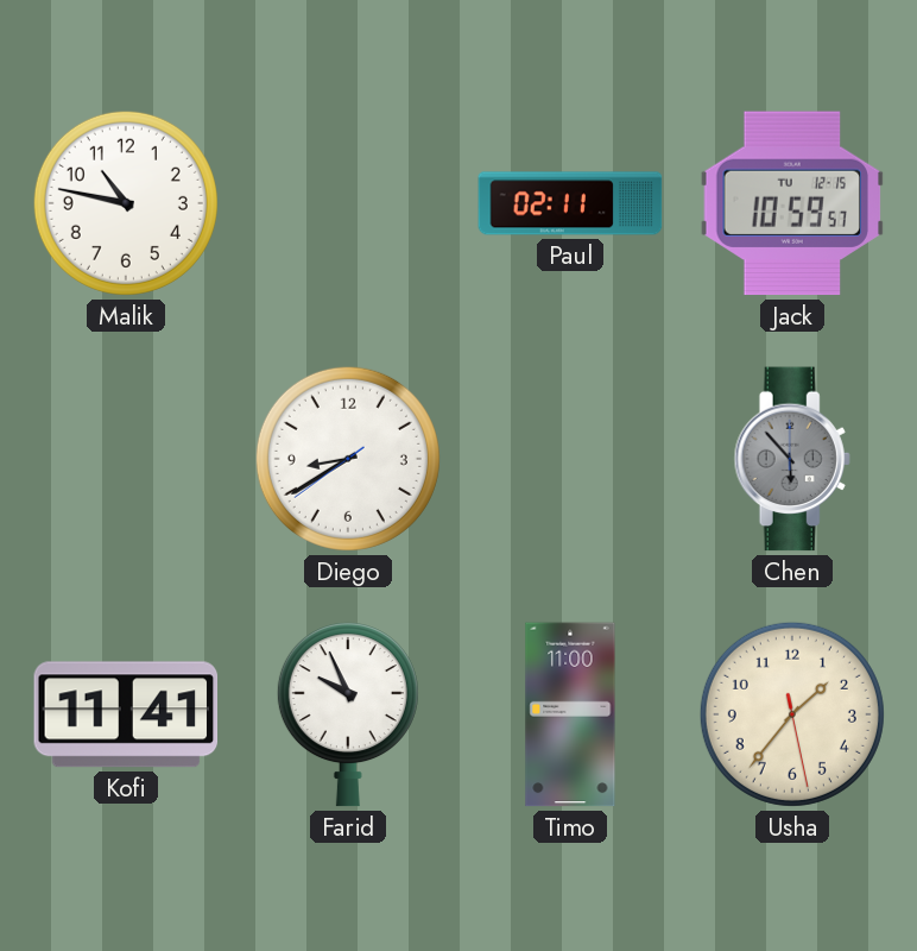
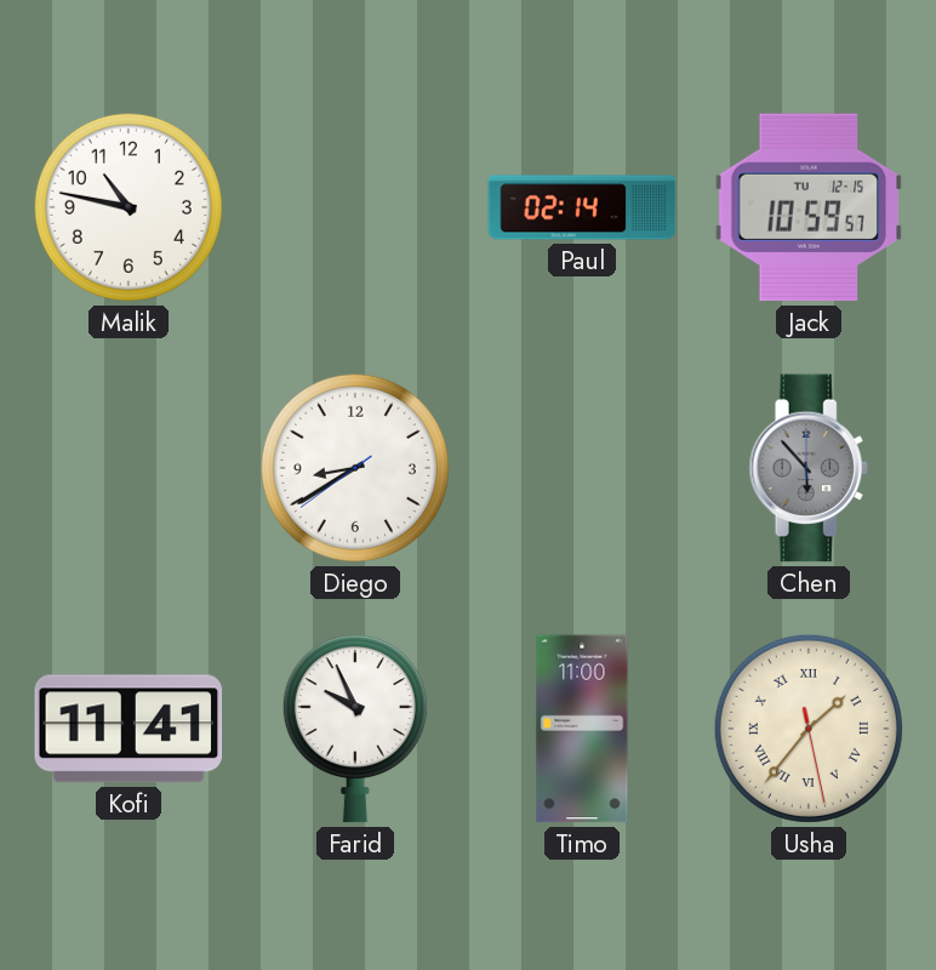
Paul: 02:11 -> 02:14 (582, 207)
Usha numerals: Arabic -> Roman (809, 729)
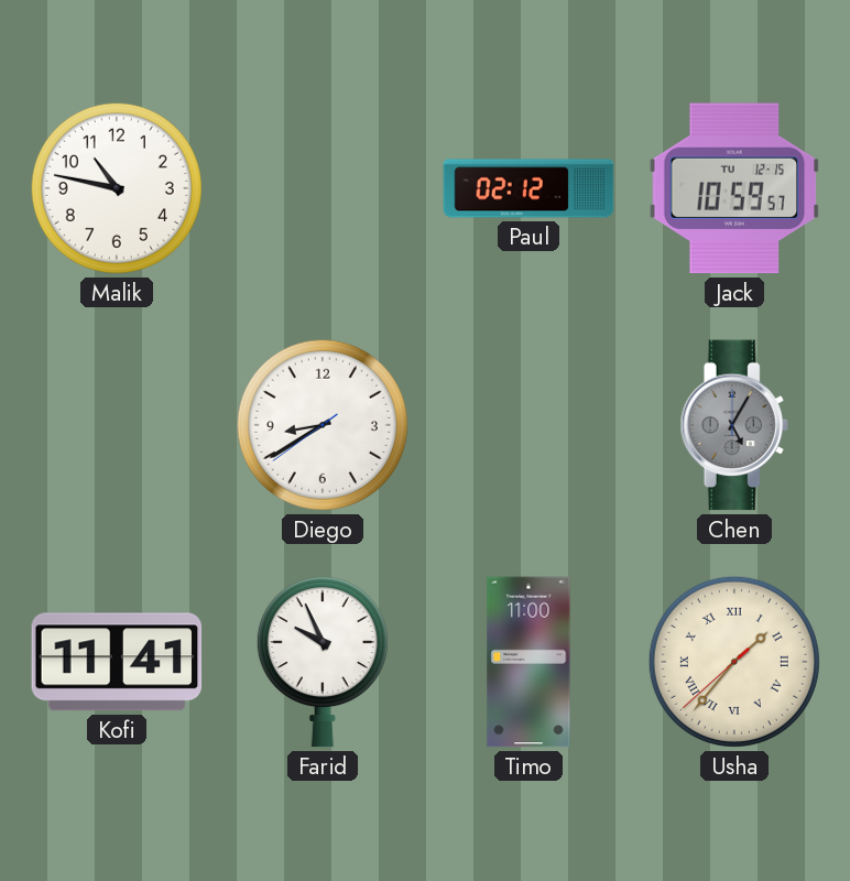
Paul: 02:14 -> 02:12 (528, 188)
Chen: 5:53 -> 5:05 (734, 425)
Usha: 1:36:28 -> 1:36:38 (734, 662)
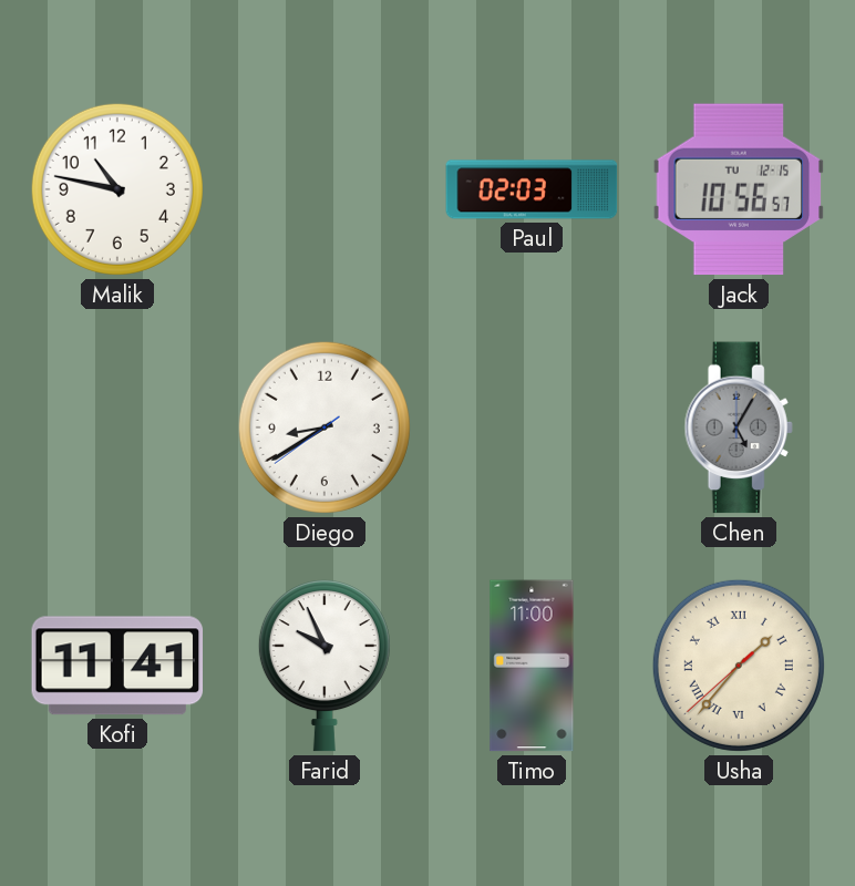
Paul: 02:12 -> 02:03 (532, 189)
Jack: 10:59 -> 10:56 (739, 189)
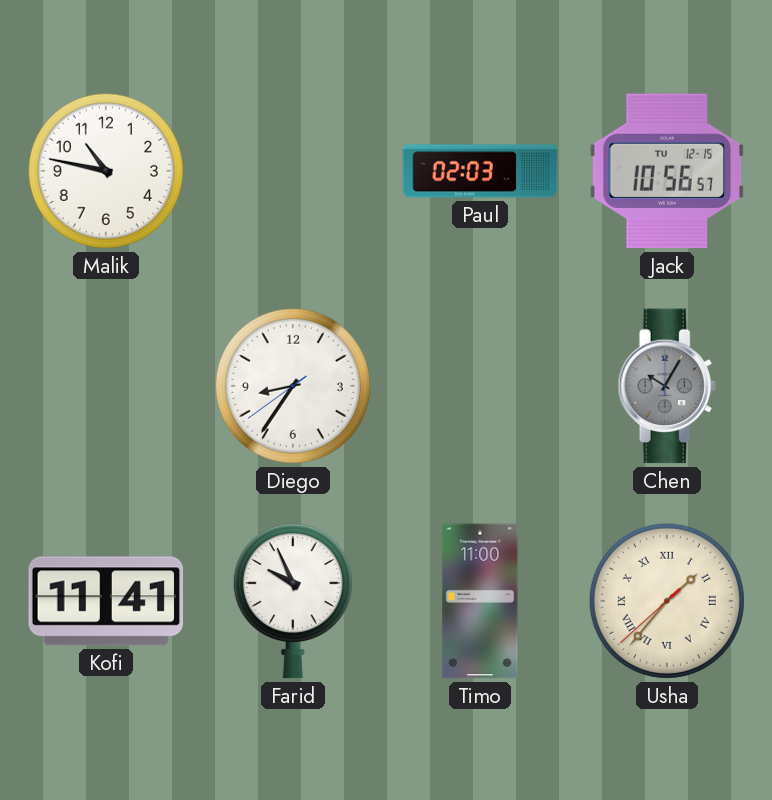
Diego: 8:39 -> 8:35 (293, 386)
Chen: 5:05 -> 10:05 (667, 386)
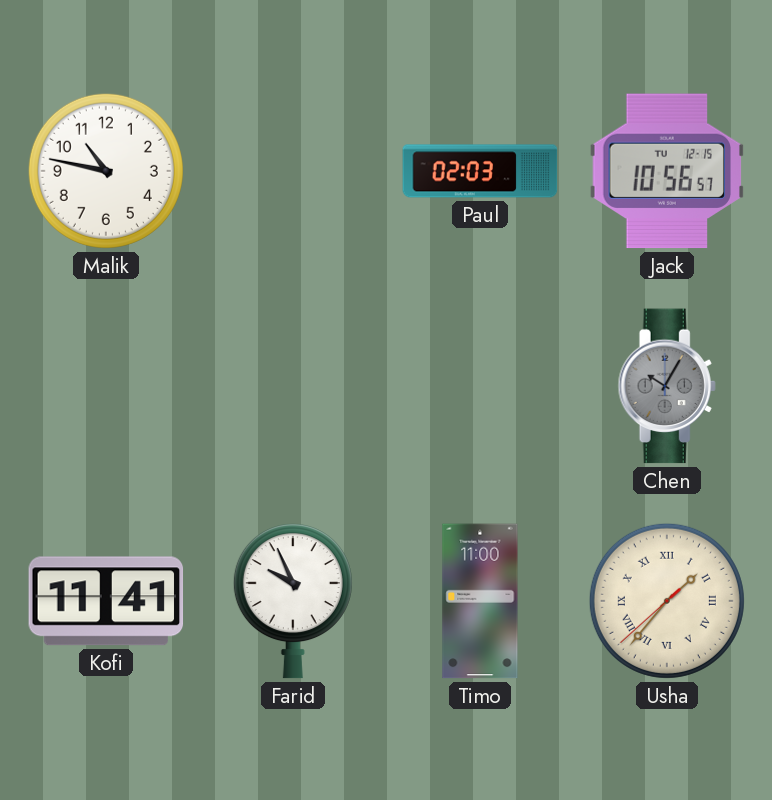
Diego: 8:35 -> none (293, 386)
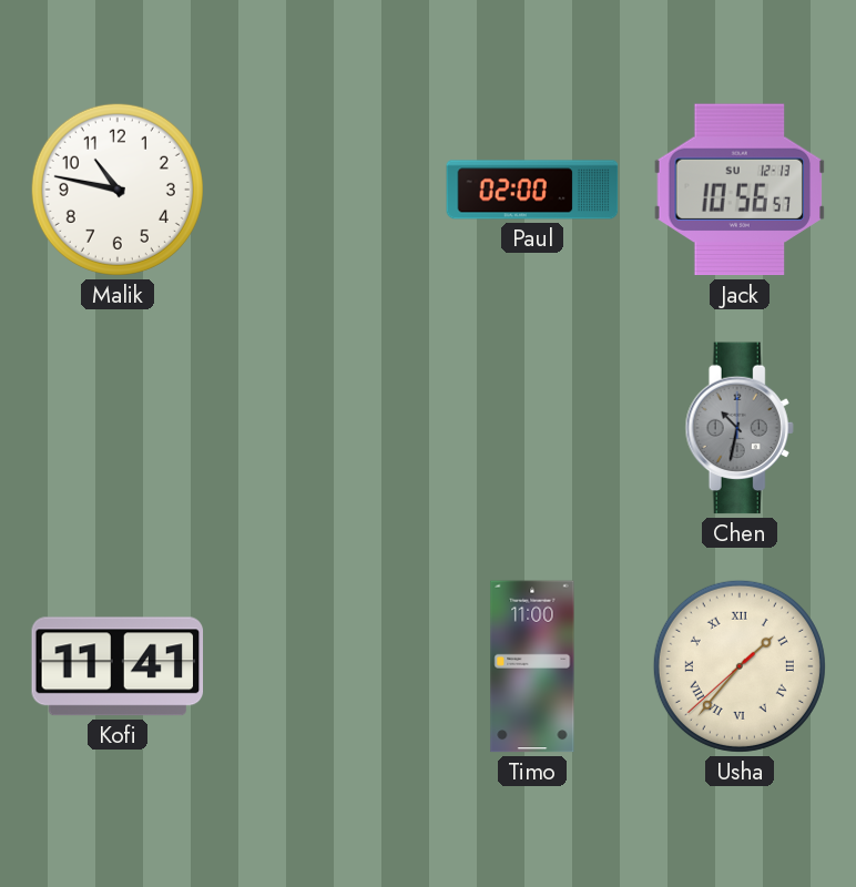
Paul: 02:03 -> 02:00 (532, 190)
Jack date: TU 12-15 -> SU 12-13 (740, 190)
Chen: 10:05 -> 10:32 (740, 428)
Farid: 9:56 -> none (293, 602)
